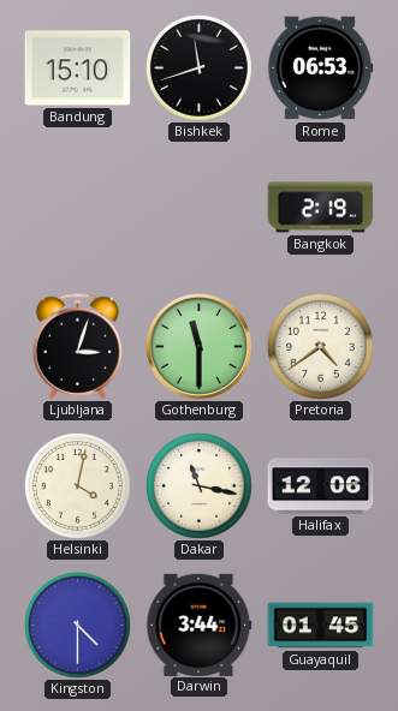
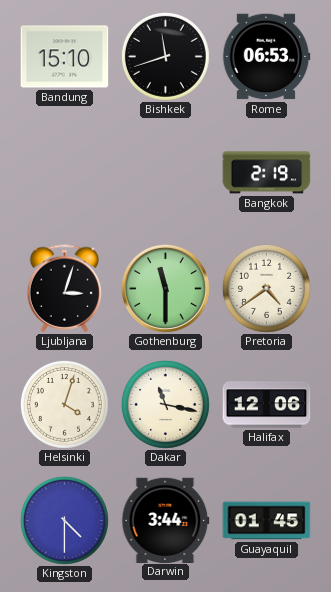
Helsinki: 4:02 -> 4:03 (64, 404)
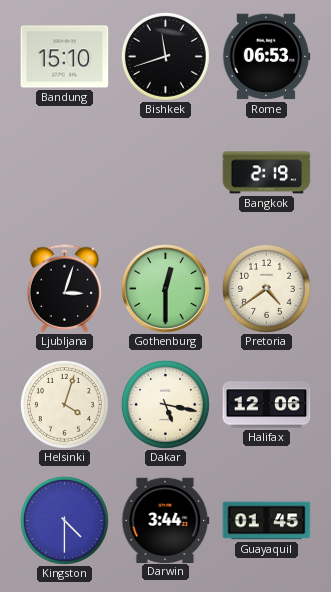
Gothenburg: 11:30 -> 12:30 (165, 288)
Dakar: 11:17 -> 5:17 (165, 404)
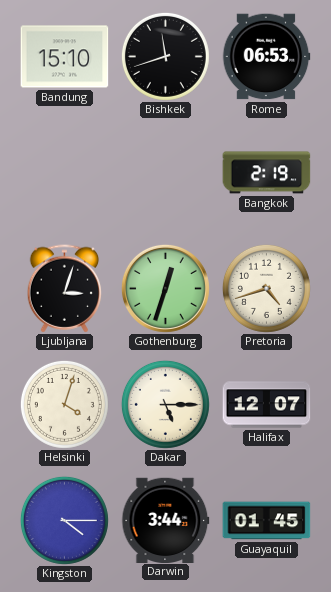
Gothenburg: 12:30 -> 12:33 (165, 288)
Pretoria: 4:39 -> 4:42 (266, 288)
Dakar: 5:17 -> 5:15 (165, 404)
Halifax: 12:06 -> 12:07 (267, 405)
Kingston: 4:30 -> 4:15 (64, 520)
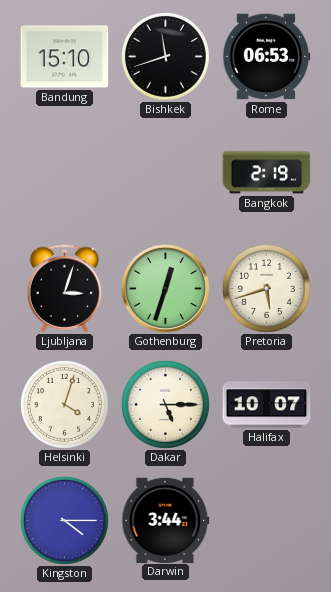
Pretoria: 4:42 -> 5:42 (266, 288)
Halifax: 12:07 -> 10:07 (267, 405)
Guayaquil: 01:45 -> none (267, 521)
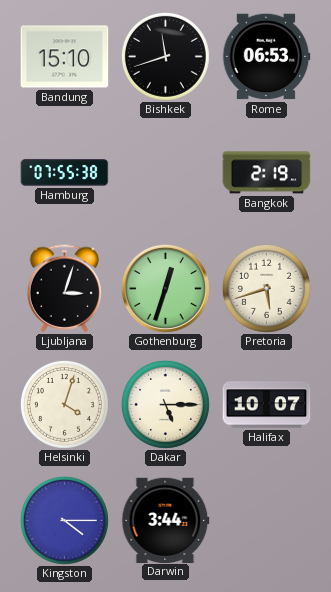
Hamburg: none -> 07:55 (65, 173)
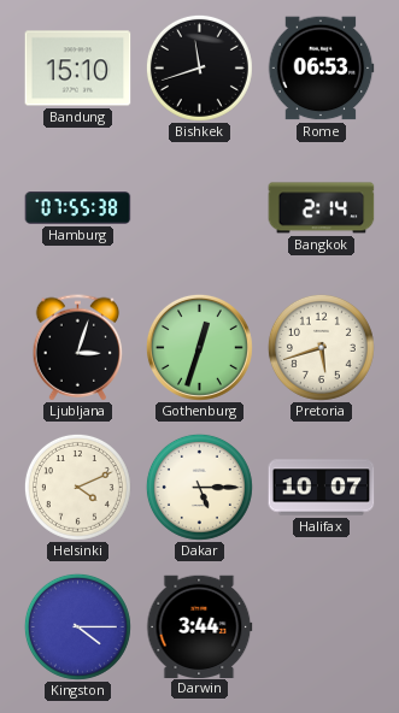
Bangkok: 2:19 -> 2:14 (322, 208)
Helsinki: 4:03 -> 4:11 (77, 487)
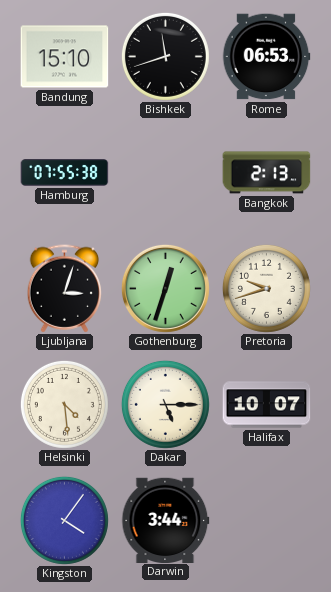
Bangkok: 2:14 -> 2:13 (267, 173)
Pretoria: 5:42 -> 9:42 (266, 288)
Helsinki: 4:11 -> 4:29 (64, 404)
Kingston: 4:15 -> 4:06 (64, 520)
